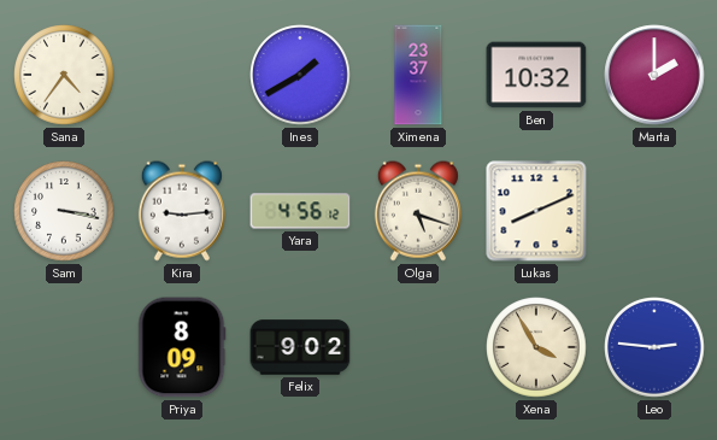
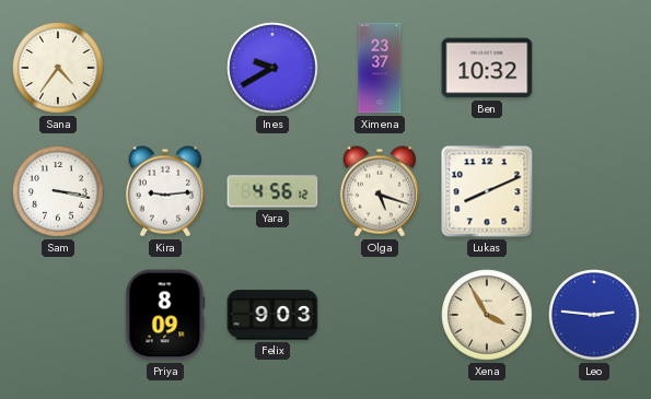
Ines: 1:40 -> 9:40 (272, 68)
Marta: 2:00 -> none (654, 75)
Felix: 9:02 -> 9:03 (272, 315)
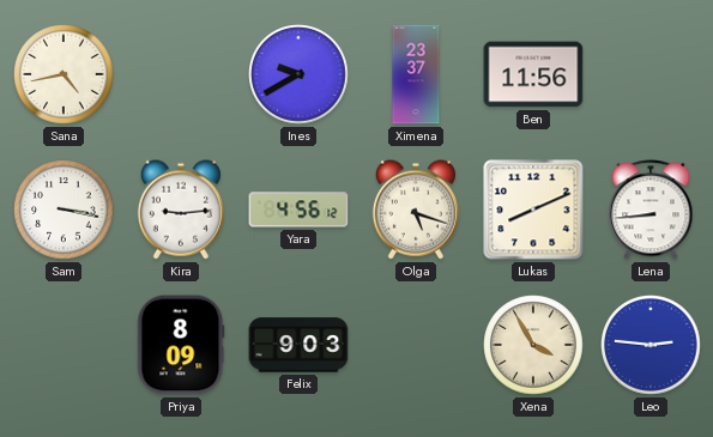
Sana: 4:36 -> 4:43 (64, 74)
Ben: 10:32 -> 11:56 (533, 74)
Lena: none -> 8:44 (651, 210)
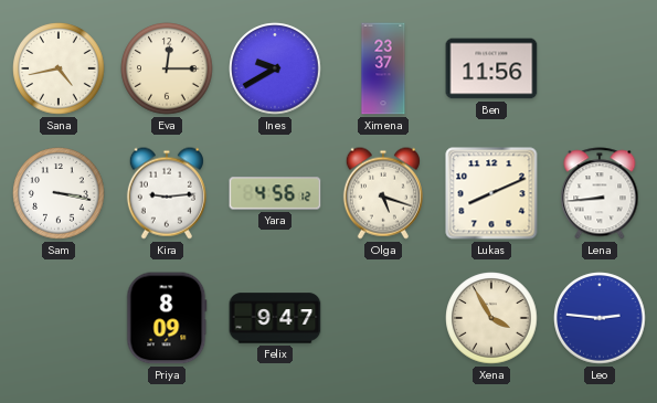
Eva: none -> 12:15 (167, 68)
Felix: 9:03 -> 9:47 (275, 318)
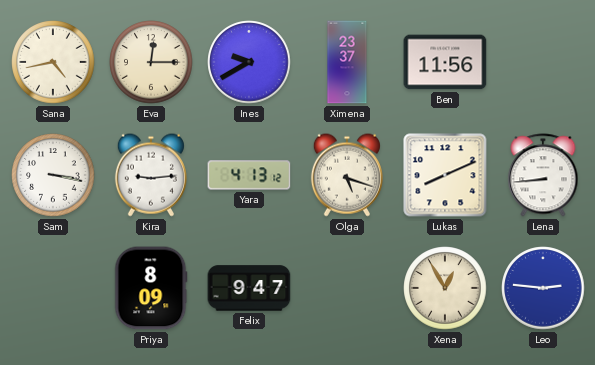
Yara: 4:56 -> 4:13 (249, 175)
Xena: 3:55 -> 12:55 (445, 288)
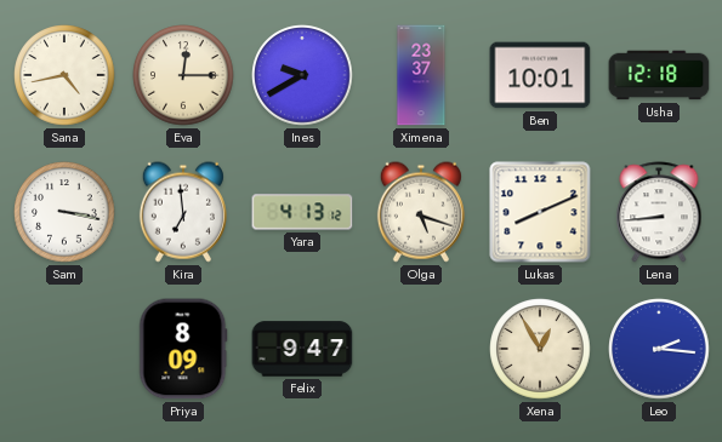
Ben: 11:56 -> 10:01 (540, 75)
Usha: none -> 12:18 (659, 75)
Kira: 9:14 -> 6:59 (183, 212)
Leo: 2:46 -> 2:16 (659, 349)
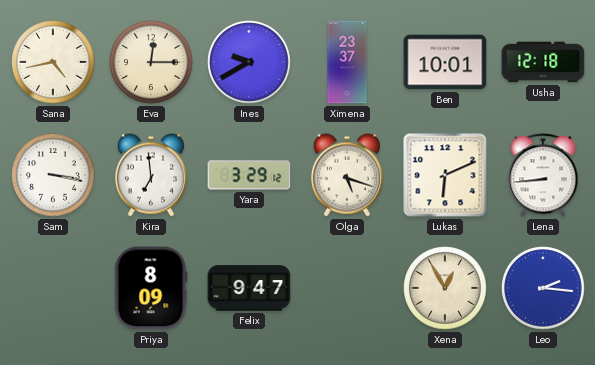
Yara: 4:13 -> 3:29 (249, 175)
Lukas: 8:11 -> 6:11 (445, 175)
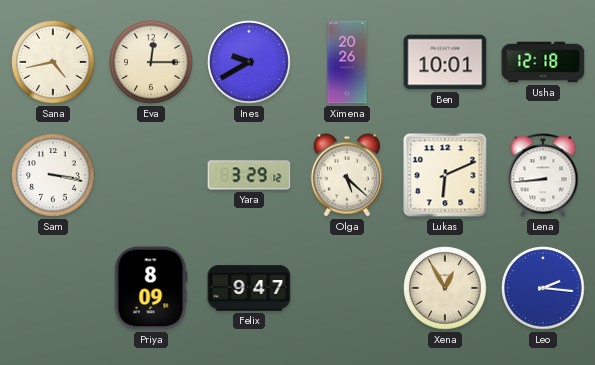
Ximena: 23:37 -> 20:26 (347, 62)
Kira: 6:59 -> none (151, 175)
Olga: 5:18 -> 5:22 (347, 175)
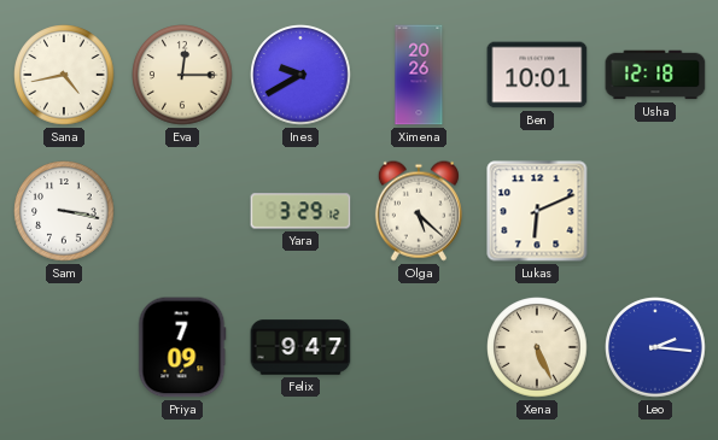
Lena: 8:44 -> none (543, 175)
Priya: 8:09 -> 7:09 (182, 347)
Xena: 12:55 -> 5:26 (537, 347)
